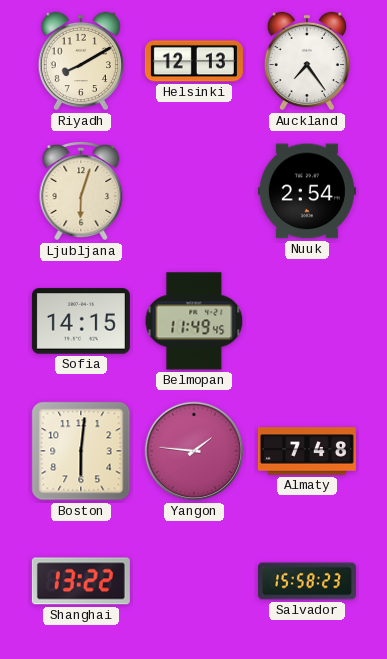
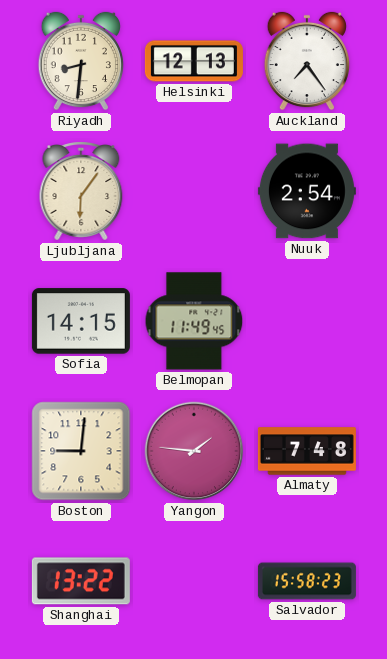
Riyadh: 8:10 -> 8:31 (81, 61)
Ljubljana: 6:03 -> 6:06 (81, 191)
Boston: 6:01 -> 9:01 (81, 451)
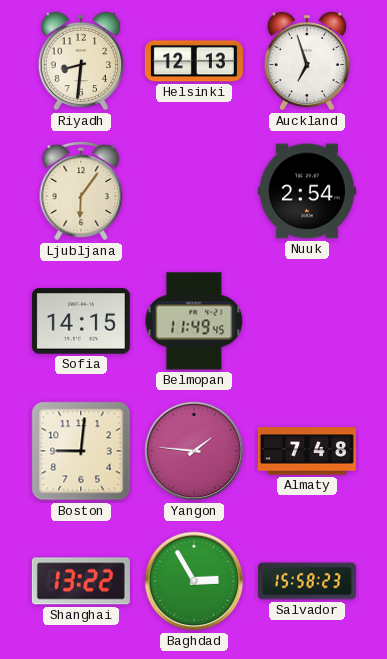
Auckland: 7:24 -> 6:57 (307, 61)
Baghdad: none -> 2:55 (194, 581)
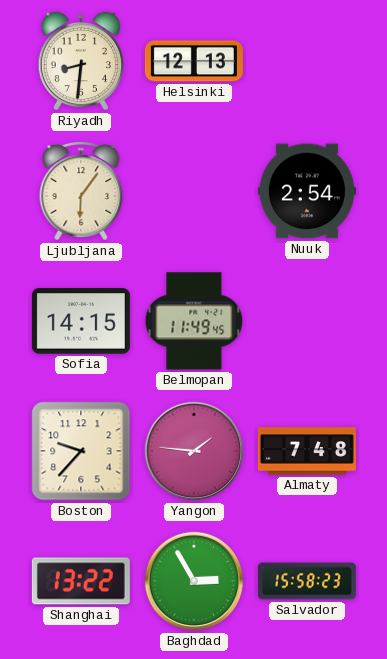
Auckland: 6:57 -> none (307, 61)
Boston: 9:01 -> 9:37 (81, 451)
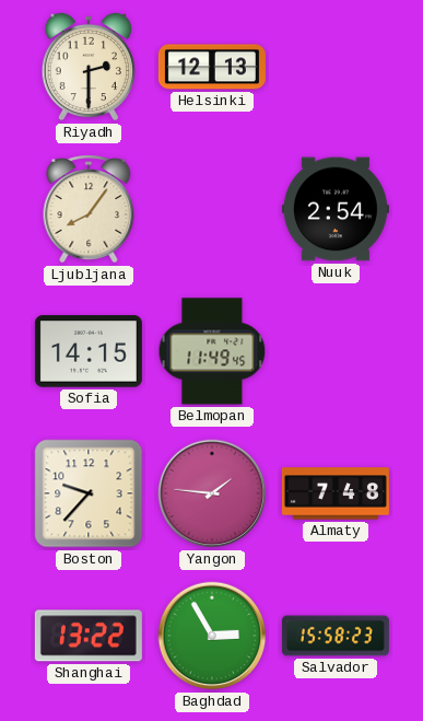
Riyadh: 8:31 -> 2:30 (89, 67)
Ljubljana: 6:06 -> 8:06 (89, 209)
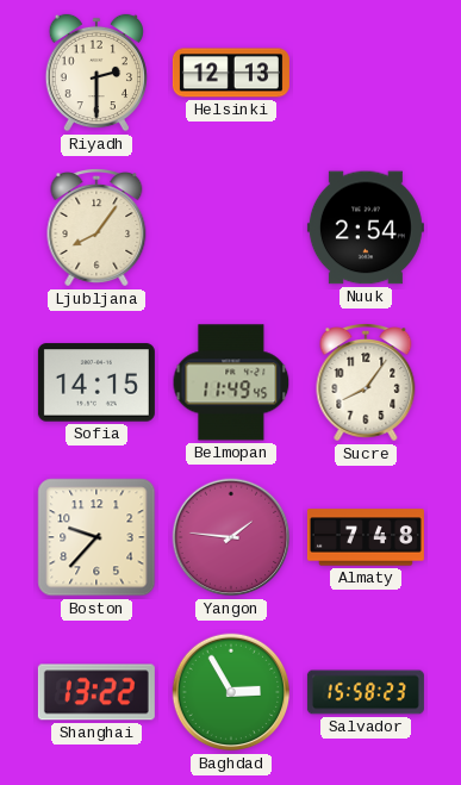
Sucre: none -> 8:06 (366, 382)
